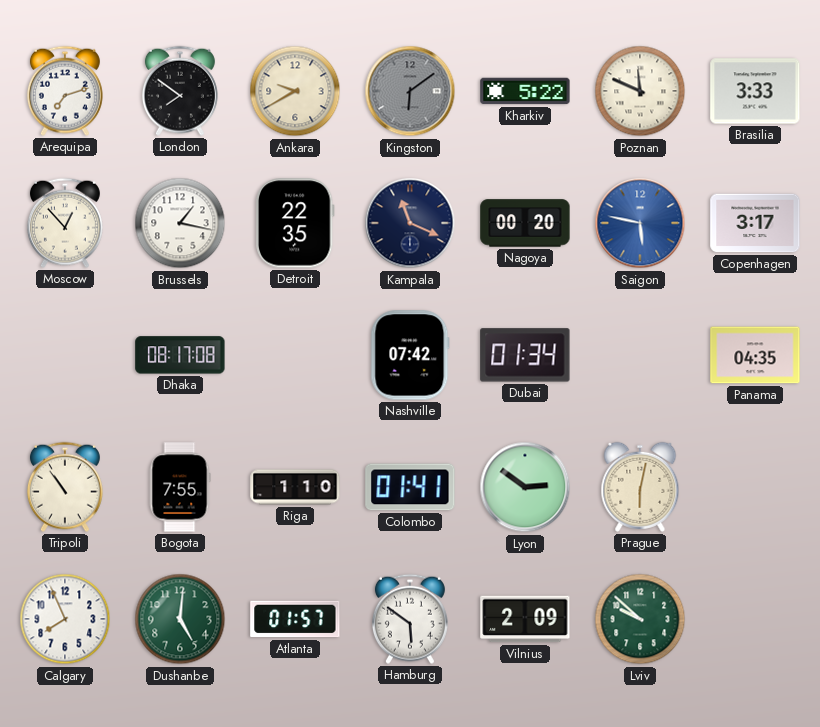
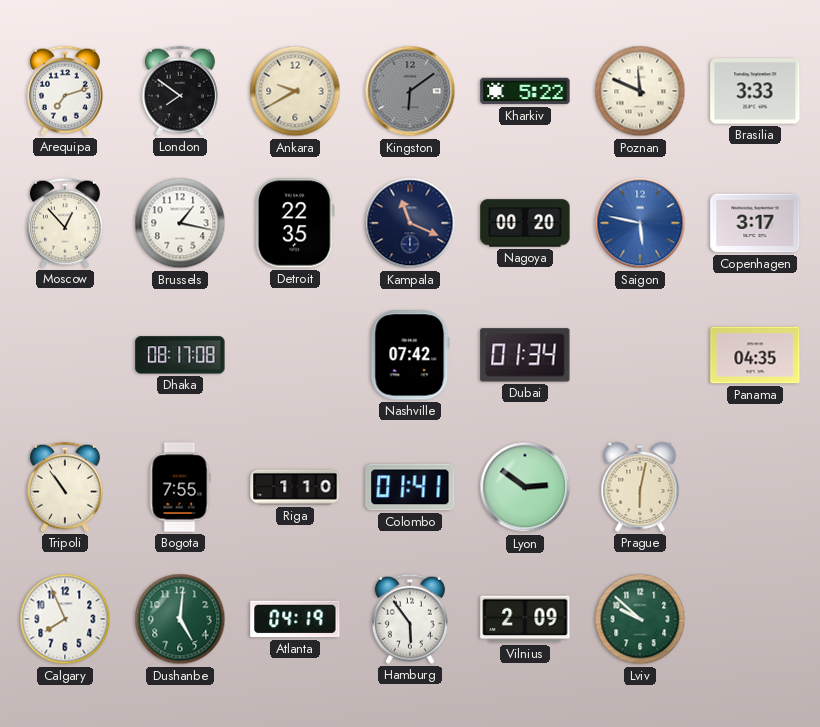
Atlanta: 01:57 -> 04:19 (295, 619)
Hamburg: 5:51 -> 5:54 (410, 619)
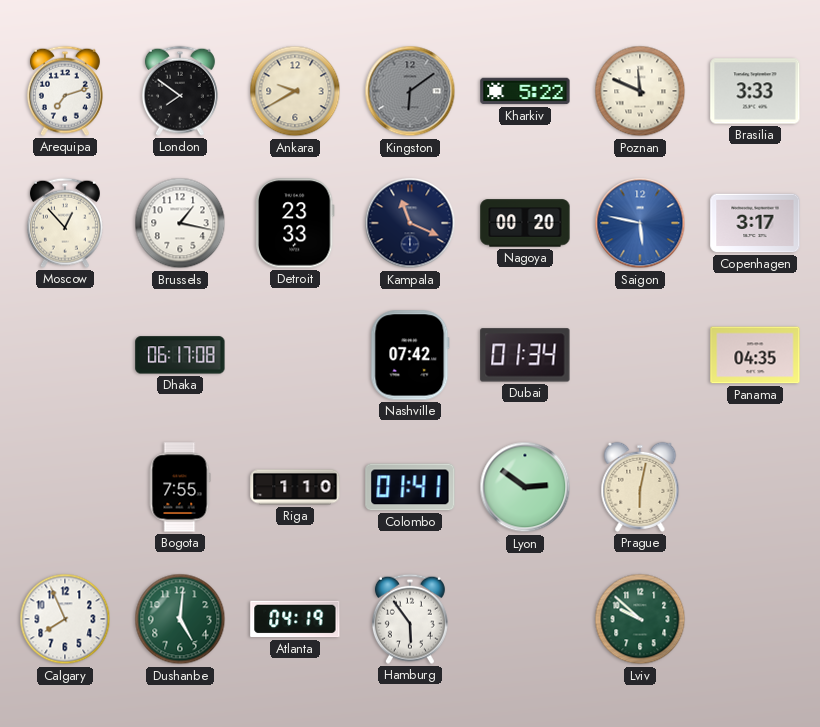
Detroit: 22:35 -> 23:33 (295, 223)
Dhaka: 08:17 -> 06:17 (180, 355)
Tripoli: 10:54 -> none (65, 487)
Vilnius: 2:09 -> none (525, 619)
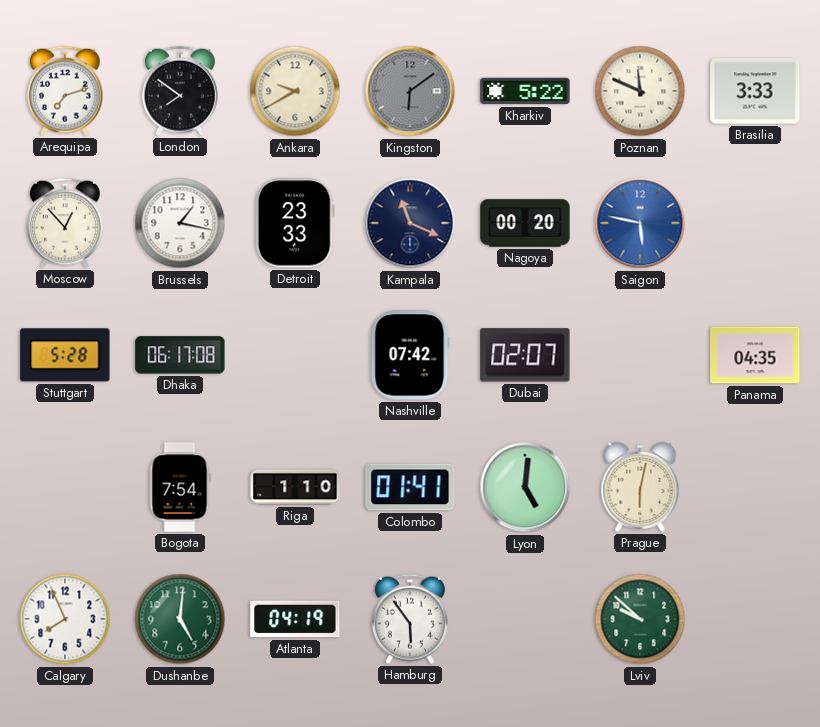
Copenhagen: 3:17 -> none (755, 223)
Stuttgart: none -> 5:28 (65, 355)
Dubai: 01:34 -> 02:07 (525, 355)
Bogota: 7:55 -> 7:54 (180, 487)
Lyon: 2:51 -> 5:01 (525, 487)
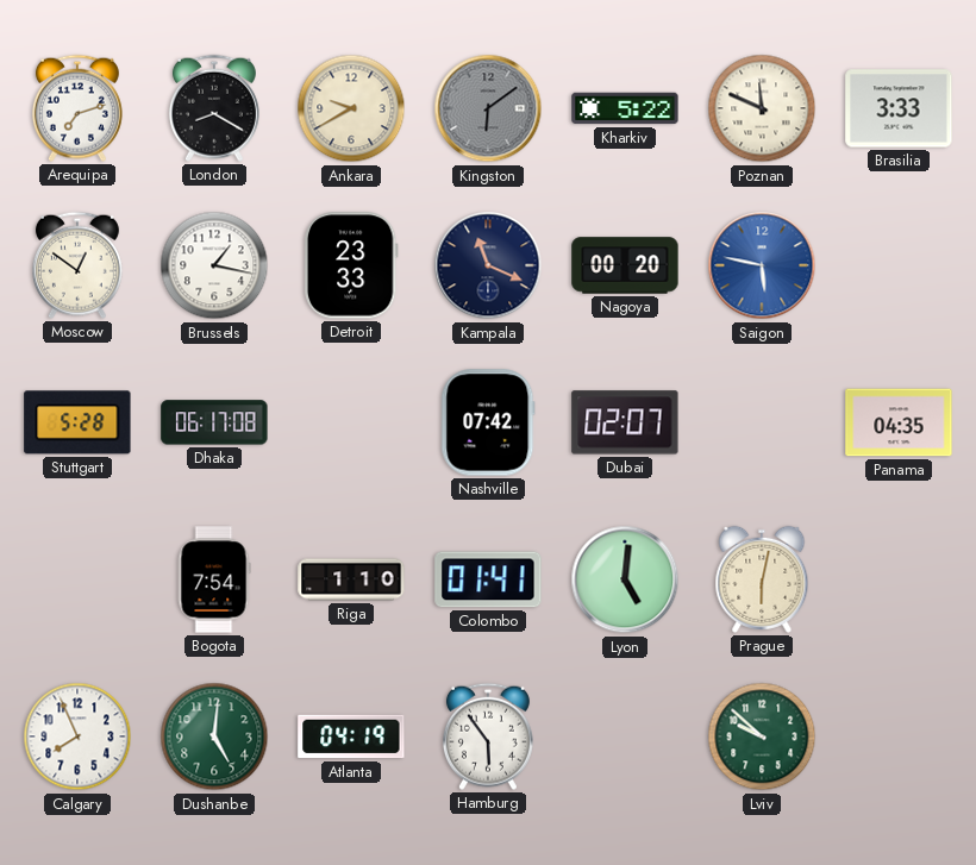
London: 7:51 -> 8:20 (214, 108)
Moscow: 12:53 -> 12:51 (77, 265)
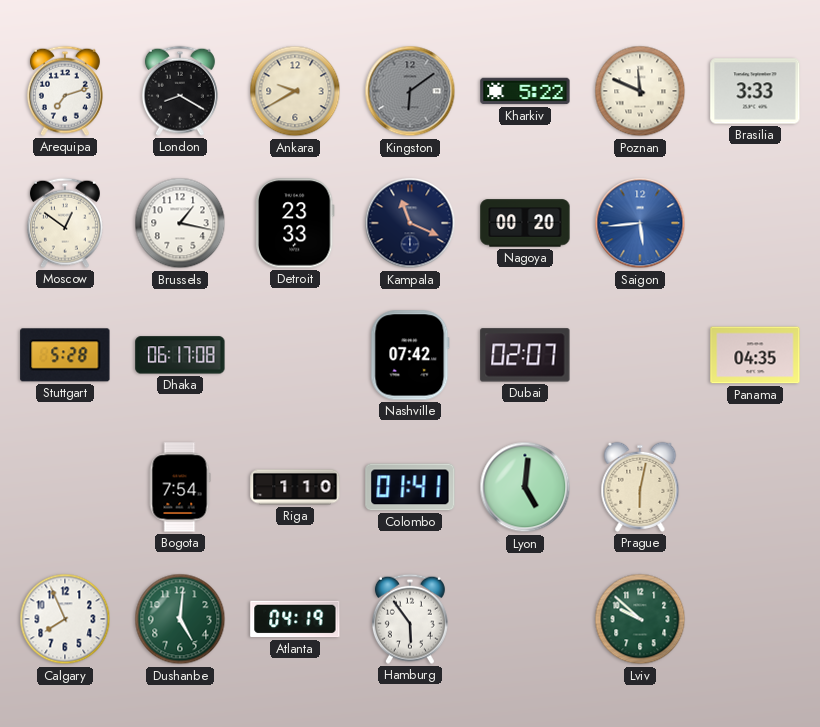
Saigon: 5:47 -> 5:44 (640, 223)
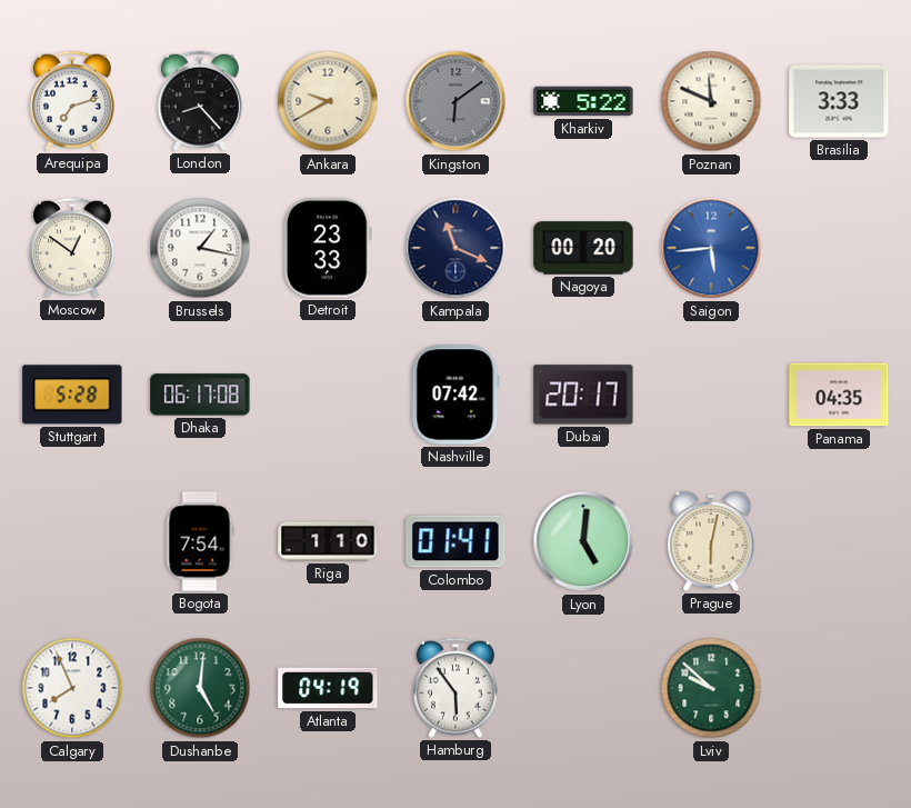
London: 8:20 -> 8:23 (200, 101)
Dubai: 02:07 -> 20:17 (583, 395)
